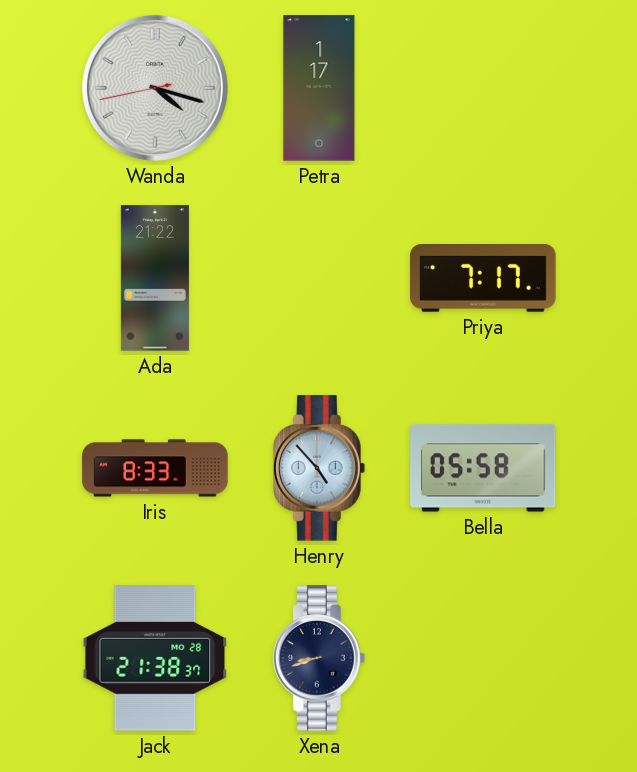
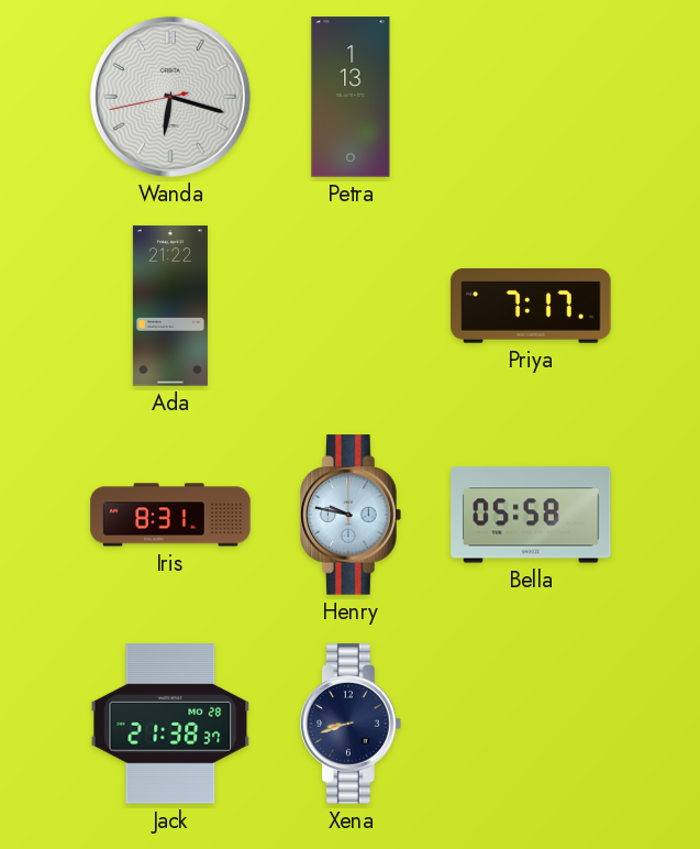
Wanda: 4:17 -> 6:17 (170, 97)
Petra: 1:17 -> 1:13 (351, 97)
Iris: 8:33 -> 8:31 (170, 515)
Henry: 4:53 -> 9:47 (352, 515)
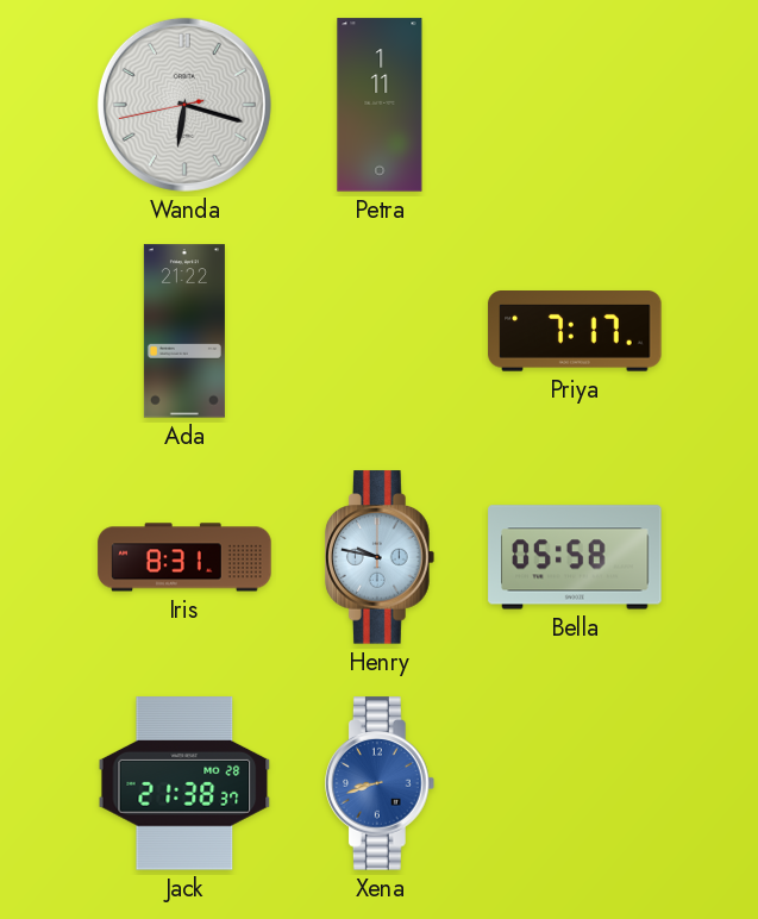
Petra: 1:13 -> 1:11 (380, 105)
Xena dial: navy -> blue (381, 783)
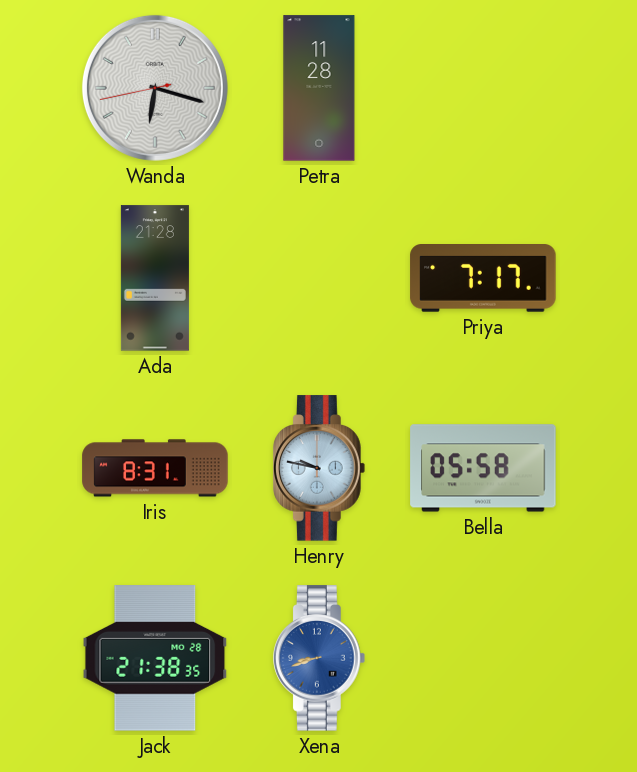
Petra: 1:11 -> 11:28 (319, 88)
Ada: 21:22 -> 21:28 (155, 278)
Jack: 21:38:37 -> 21:38:35 (155, 658)
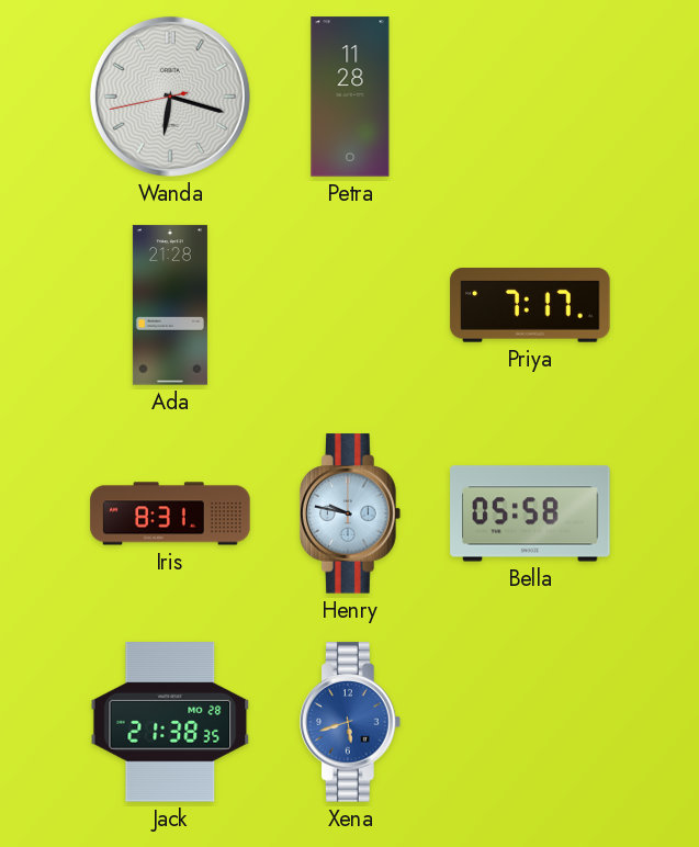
Xena: 8:42 -> 5:42 (351, 722)
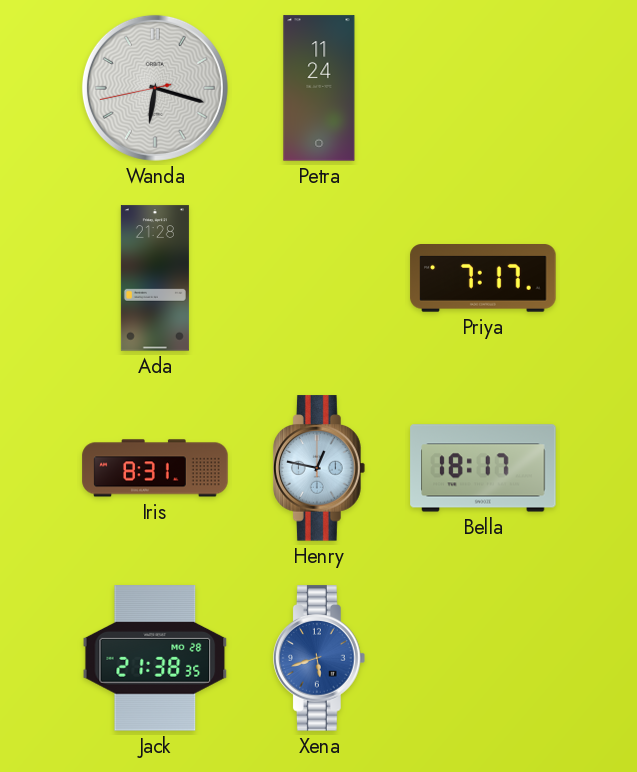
Petra: 11:28 -> 11:24 (319, 88)
Henry: 9:47 -> 12:47 (320, 468)
Bella: 05:58 -> 18:17 (483, 468)
